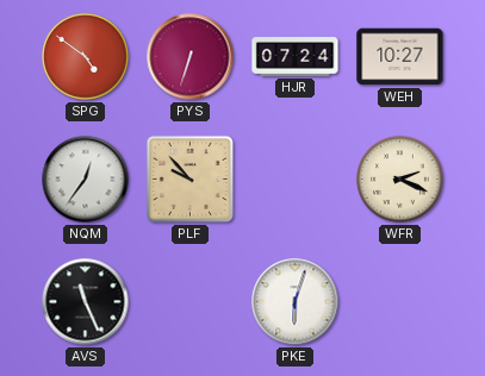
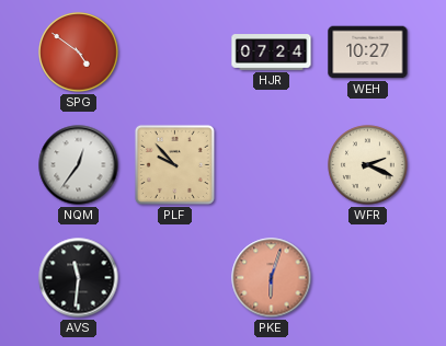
PYS: 6:33 -> none (191, 57)
AVS: 11:26 -> 11:31 (79, 278)
PKE dial: white -> salmon (272, 278)
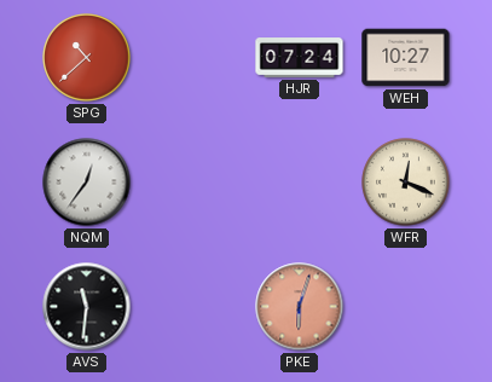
SPG: 4:51 -> 10:38 (87, 58)
PLF: 9:53 -> none (174, 164)
WFR: 2:19 -> 12:19 (406, 183)
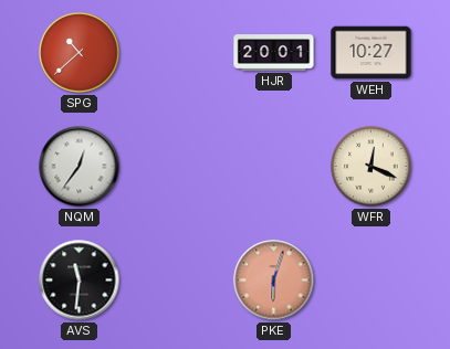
HJR: 07:24 -> 20:01 (274, 53)
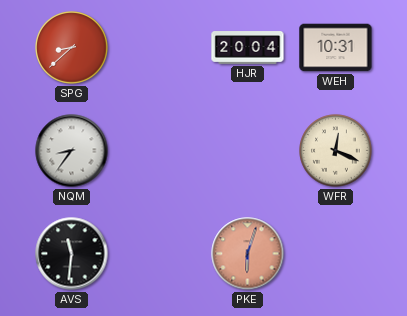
SPG: 10:38 -> 8:38 (72, 48)
HJR: 20:01 -> 20:04 (248, 48)
WEH: 10:27 -> 10:31 (336, 48)
NQM: 12:36 -> 8:36 (72, 151)
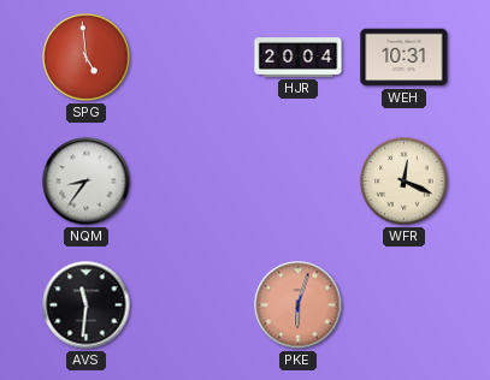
SPG: 8:38 -> 4:59 (87, 58)
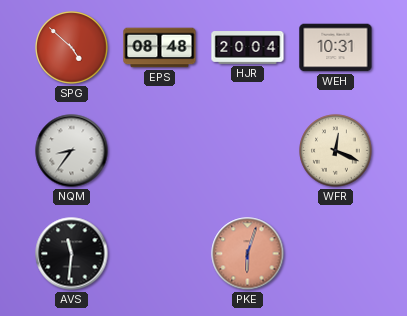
SPG: 4:59 -> 4:52 (72, 48)
EPS: none -> 08:48 (160, 48)
